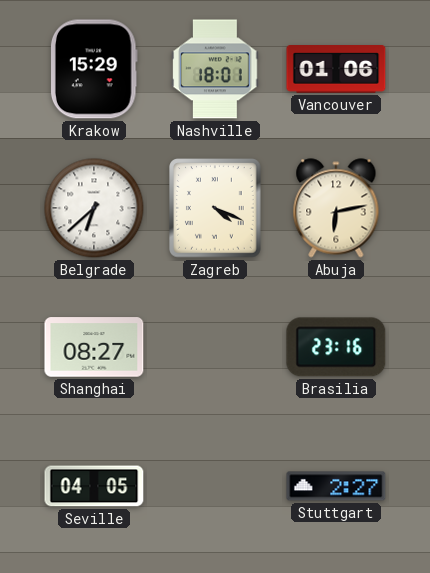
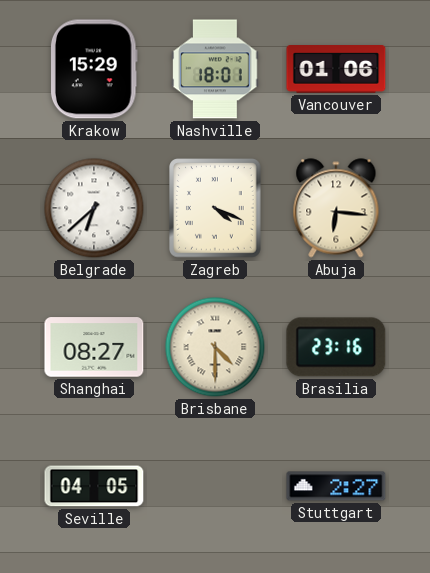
Abuja: 6:13 -> 6:16 (336, 208)
Brisbane: none -> 4:30 (215, 347)
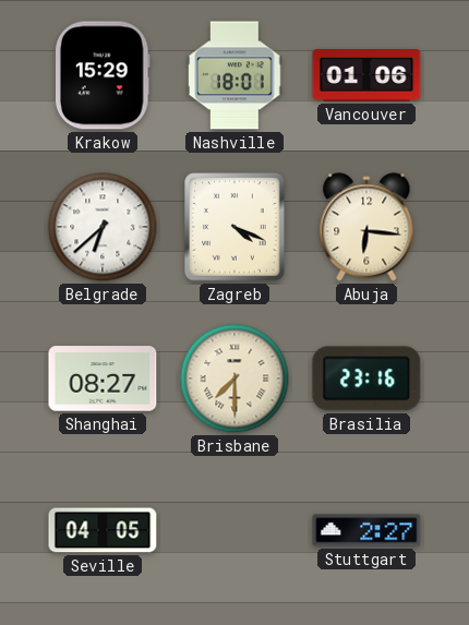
Brisbane: 4:30 -> 7:30 (234, 378)
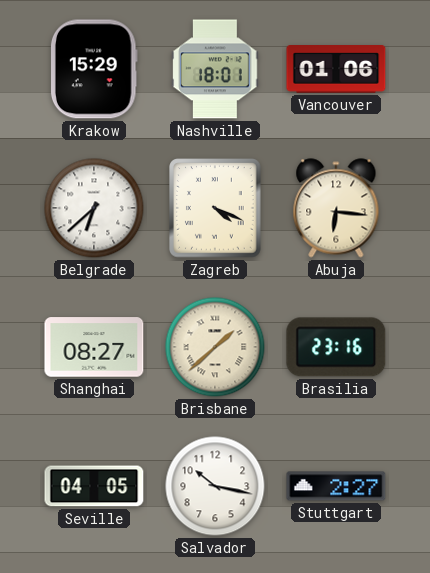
Brisbane: 7:30 -> 1:38 (215, 347)
Salvador: none -> 10:17 (215, 486)
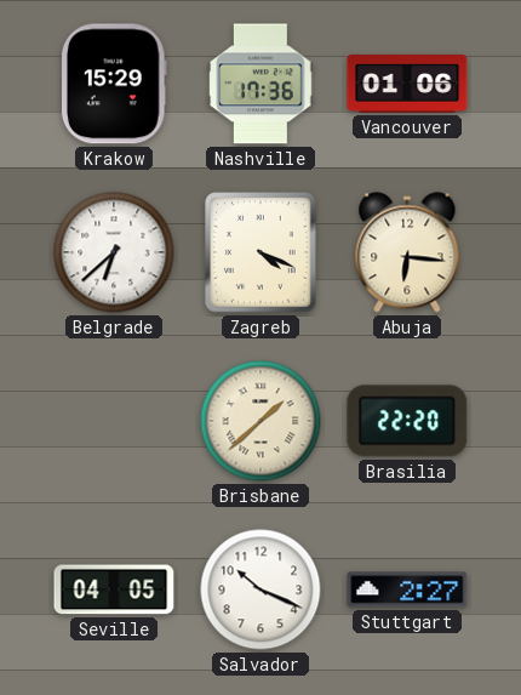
Nashville: 18:01 -> 17:36 (260, 84)
Shanghai: 08:27 -> none (94, 347)
Brasilia: 23:16 -> 22:20 (407, 421)
Salvador: 10:17 -> 10:19 (260, 589)
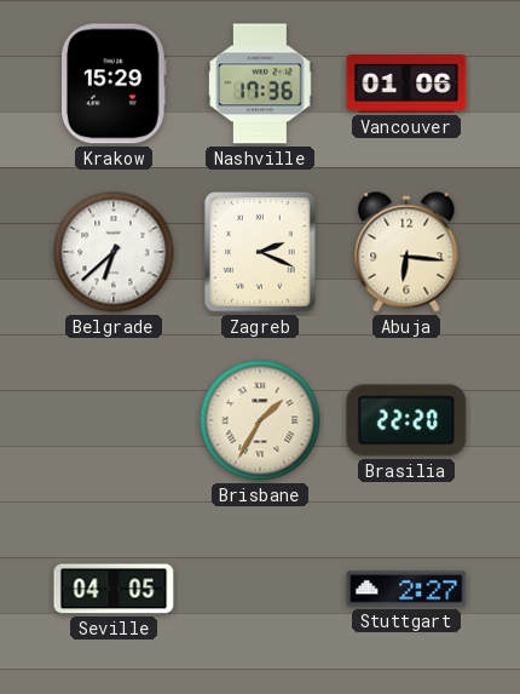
Zagreb: 4:19 -> 2:19 (260, 252)
Brisbane: 1:38 -> 1:35 (260, 420)
Salvador: 10:19 -> none (260, 589)
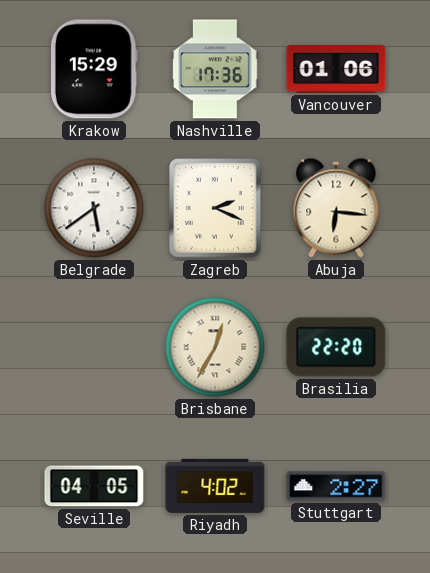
Belgrade: 6:38 -> 5:39 (94, 208)
Brisbane: 1:35 -> 12:35 (215, 347)
Riyadh: none -> 4:02 (215, 486)
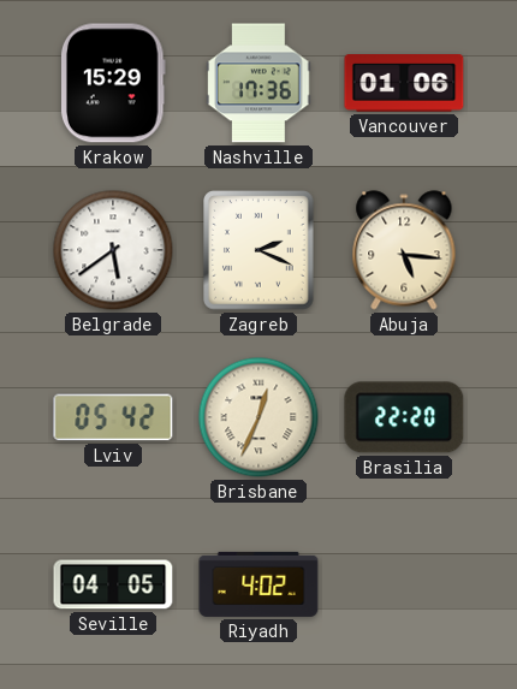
Abuja: 6:16 -> 5:16 (404, 250)
Lviv: none -> 05:42 (113, 417)
Brisbane: 12:35 -> 12:34 (258, 417)
Stuttgart: 2:27 -> none (336, 486)
